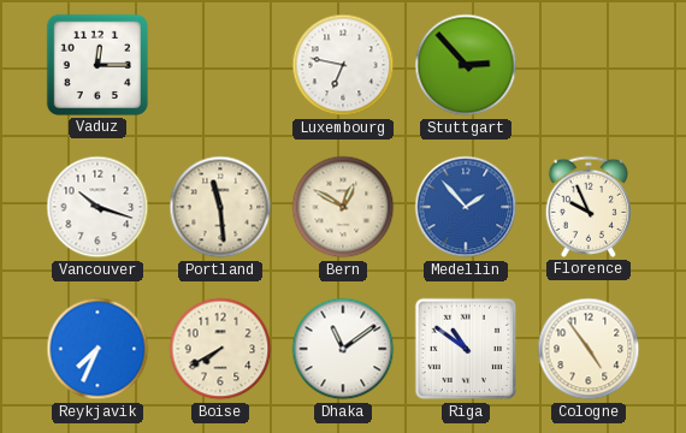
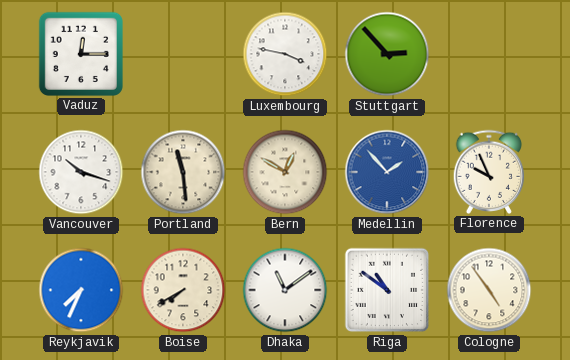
Luxembourg: 6:47 -> 3:47 (285, 54)
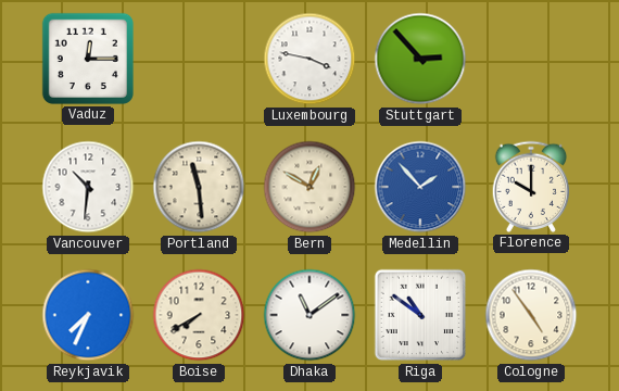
Vancouver: 10:18 -> 10:31 (88, 187)
Florence: 9:56 -> 10:00 (531, 187)
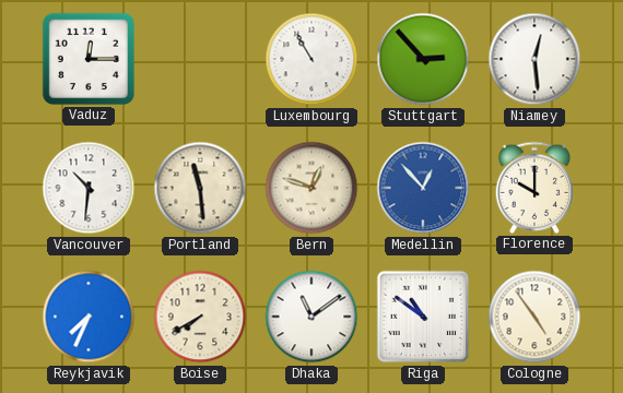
Luxembourg: 3:47 -> 10:55 (311, 59)
Niamey: none -> 12:29 (534, 59)
Bern: 12:50 -> 12:48 (311, 188)
Medellin: 1:53 -> 12:53 (423, 188)
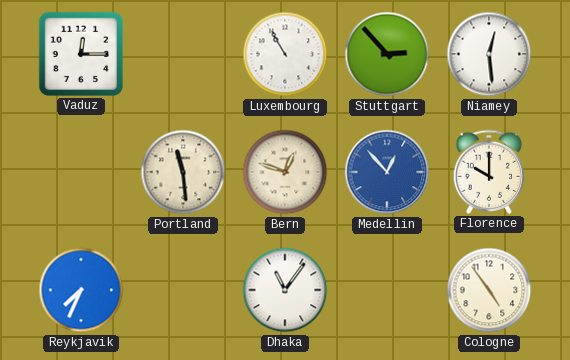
Vancouver: 10:31 -> none (89, 188)
Boise: 7:40 -> none (200, 317)
Dhaka: 11:09 -> 11:06 (285, 290)
Riga: 10:51 -> none (423, 317)
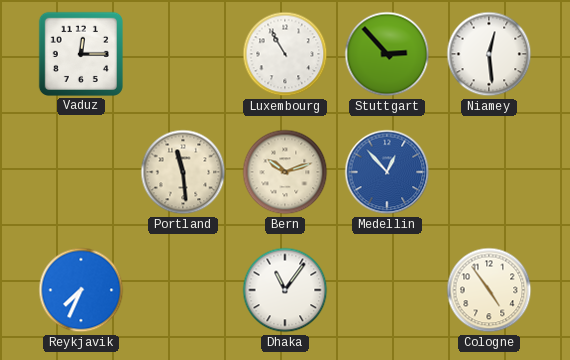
Bern: 12:48 -> 10:12 (285, 172)
Florence: 10:00 -> none (489, 172)
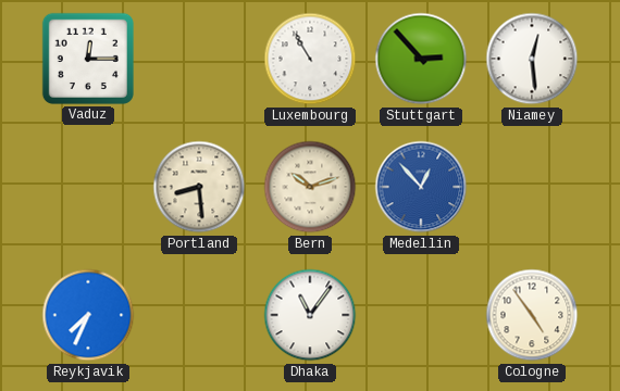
Portland: 11:29 -> 8:29 (199, 187)
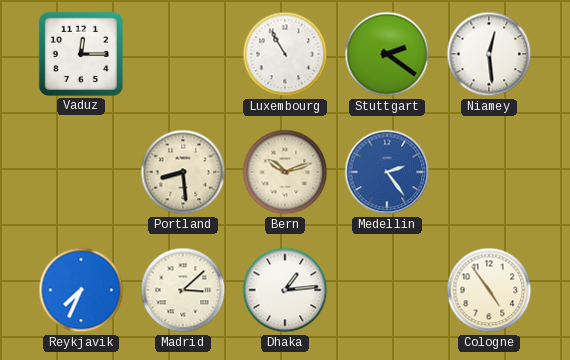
Stuttgart: 2:53 -> 2:21 (387, 54)
Medellin: 12:53 -> 2:24 (387, 172)
Madrid: none -> 3:08 (183, 290)
Dhaka: 11:06 -> 1:14 (285, 290)
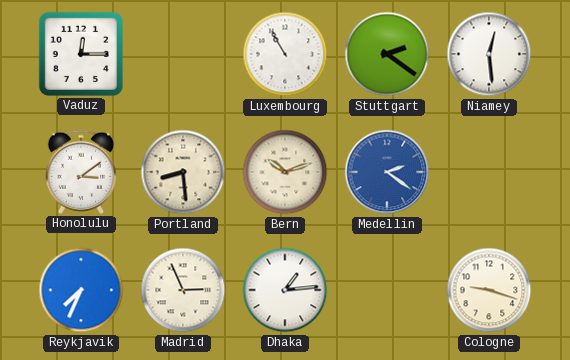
Honolulu: none -> 3:09 (81, 172)
Medellin: 2:24 -> 2:21 (387, 172)
Madrid: 3:08 -> 2:56 (183, 290)
Cologne: 4:54 -> 9:18 (489, 290)
